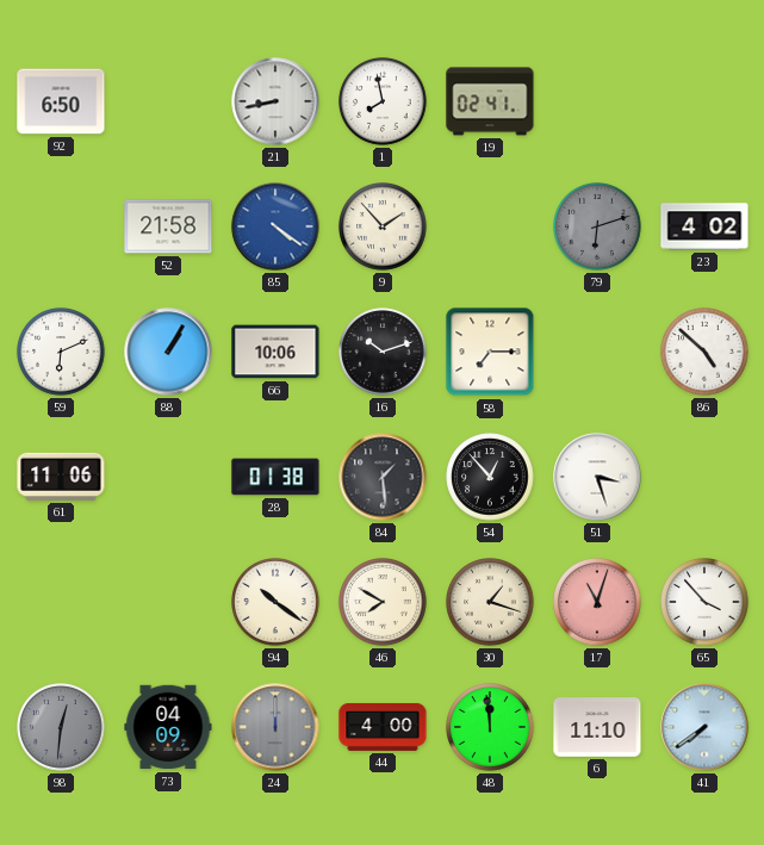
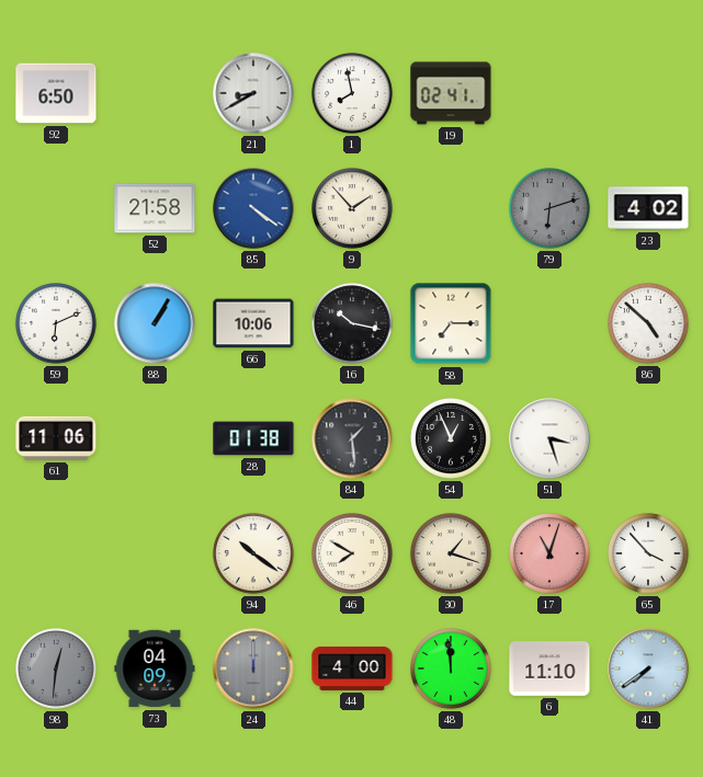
21: 8:43 -> 8:40 (253, 93)
16: 10:12 -> 10:17 (352, 323)
54: 12:53 -> 12:56 (451, 438)
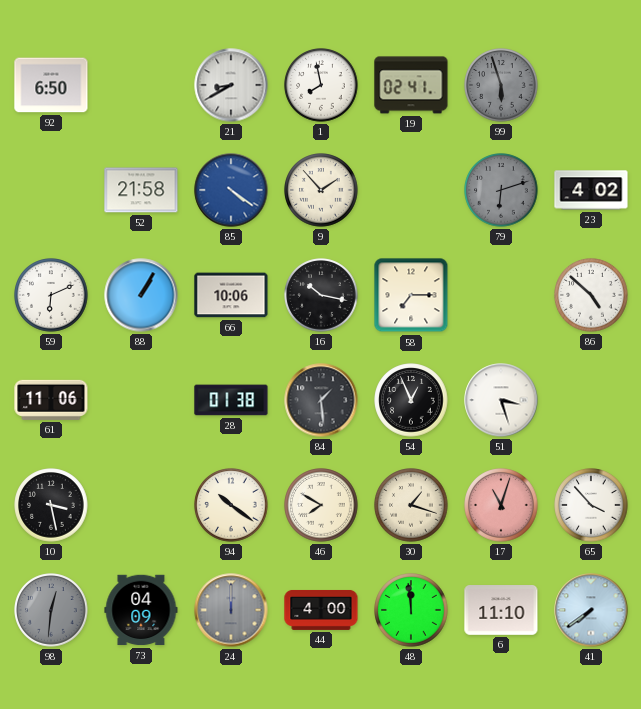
99: none -> 5:57 (501, 85)
10: none -> 3:28 (51, 505)
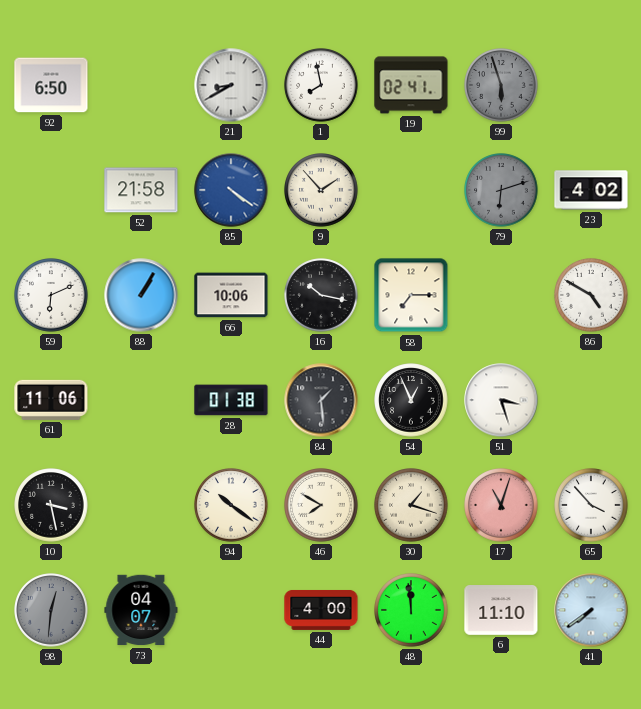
86: 4:52 -> 4:50 (591, 295)
73: 04:09 -> 04:07 (141, 610)
24: 12:00 -> none (231, 610)
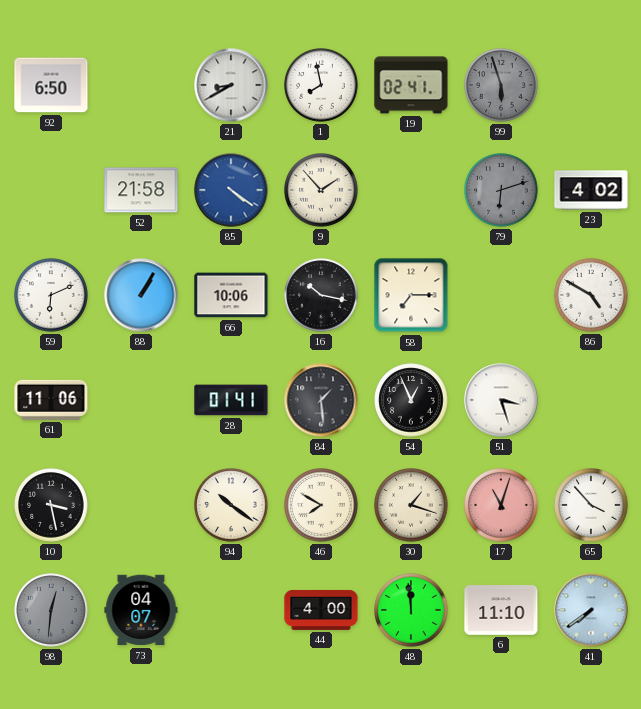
28: 01:38 -> 01:41 (231, 400)
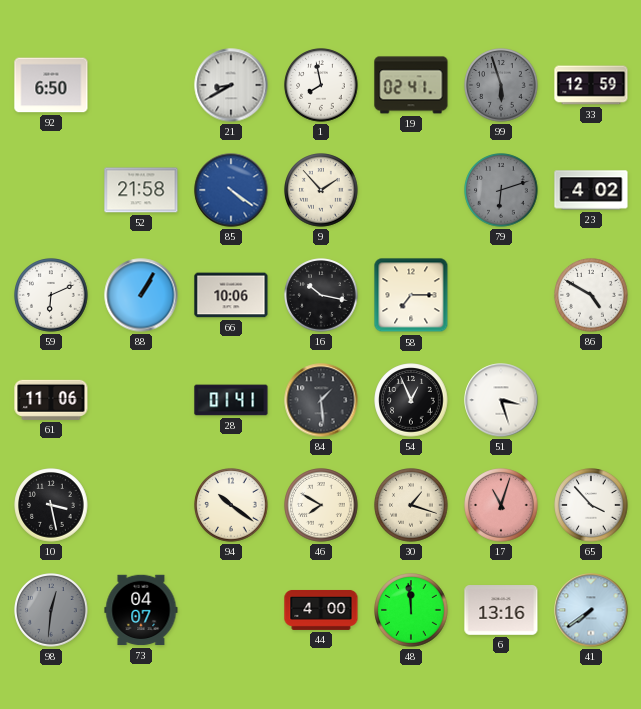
33: none -> 12:59 (591, 85)
6: 11:10 -> 13:16 (501, 611)
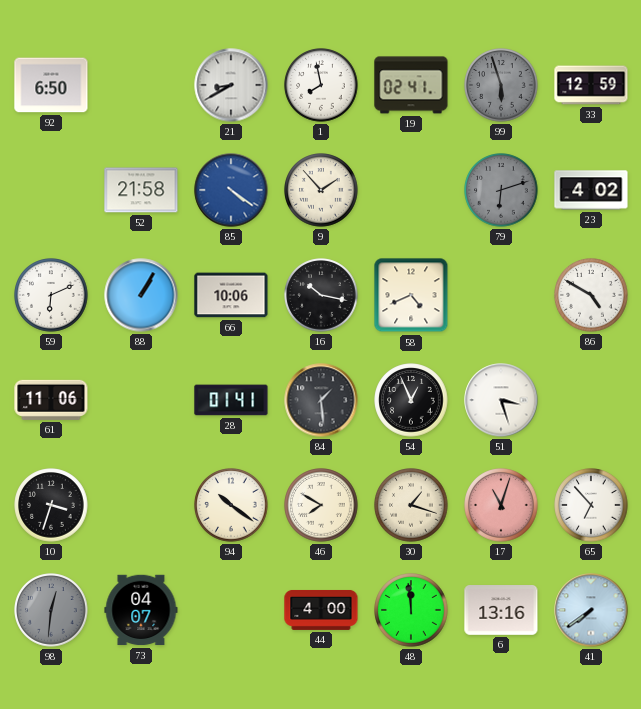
58: 7:15 -> 4:41 (411, 295)
10: 3:28 -> 3:33 (51, 505)
65: 3:53 -> 6:53 (591, 505)
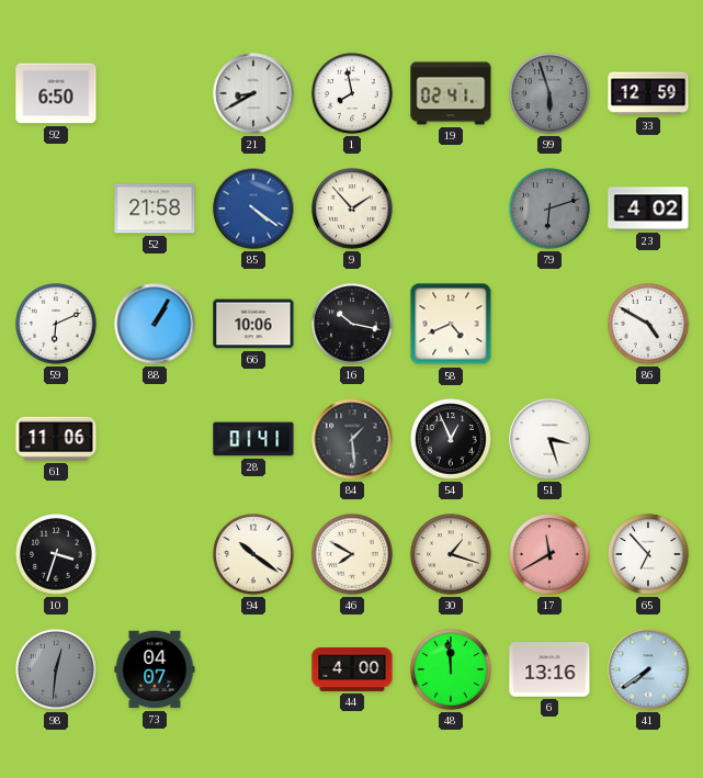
17: 11:03 -> 11:40 (549, 554)
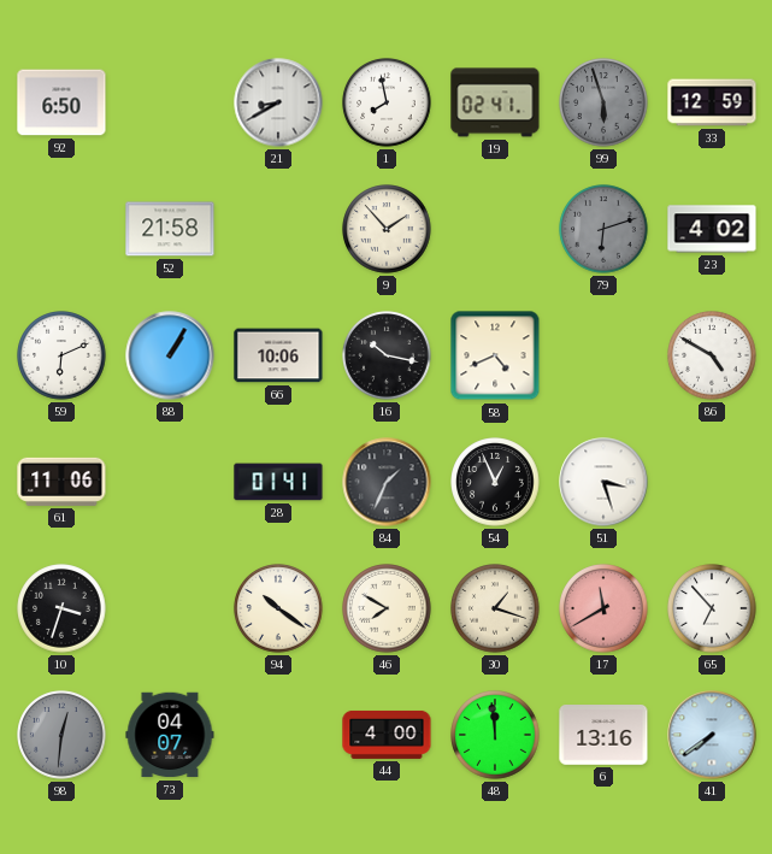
85: 4:21 -> none (253, 208)
84: 1:29 -> 1:34 (387, 482)
